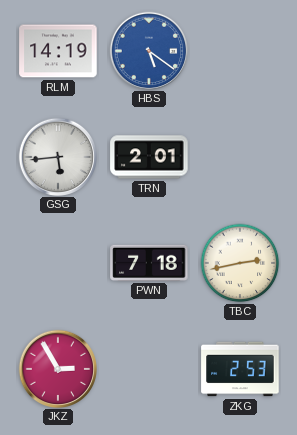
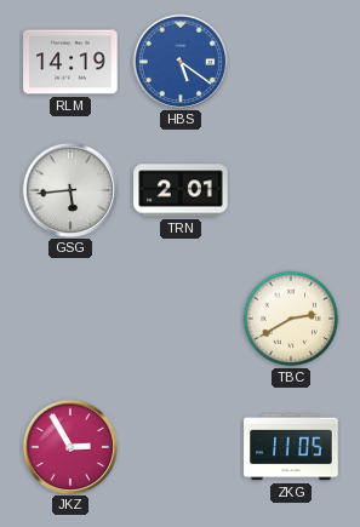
PWN: 7:18 -> none (149, 263)
TBC: 2:43 -> 2:40 (291, 319)
ZKG: 2:53 -> 11:05 (291, 447)
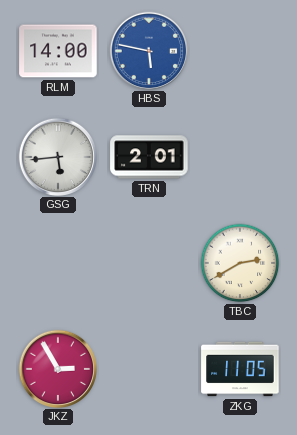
RLM: 14:19 -> 14:00 (58, 51)
HBS: 5:21 -> 5:47 (149, 50)
